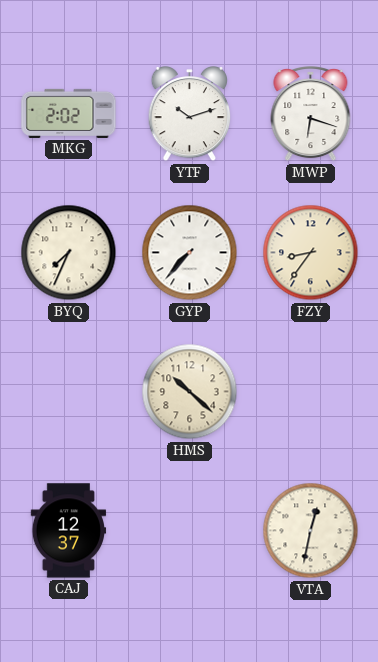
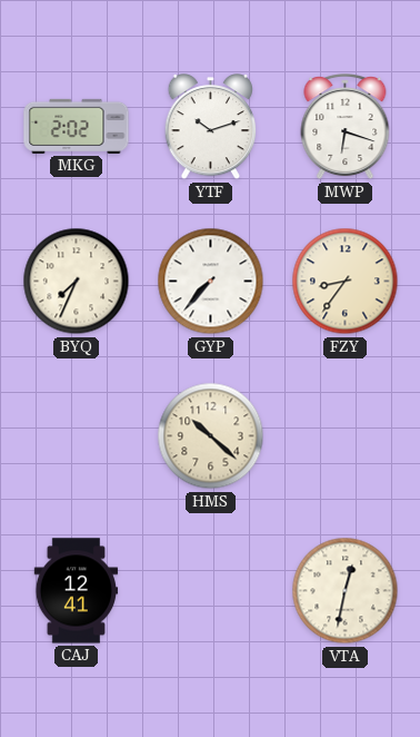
CAJ: 12:37 -> 12:41 (77, 591)
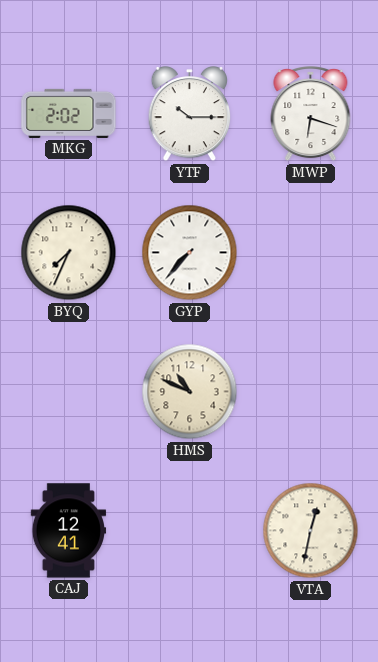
YTF: 10:12 -> 10:15 (190, 114)
FZY: 8:36 -> none (346, 282)
HMS: 10:22 -> 10:49 (190, 392)
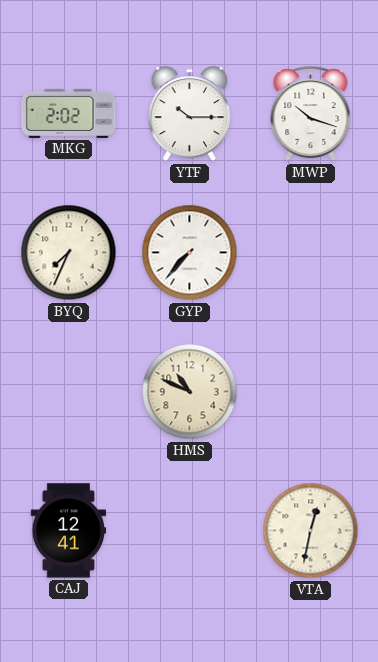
MWP: 6:18 -> 10:18 (311, 115)
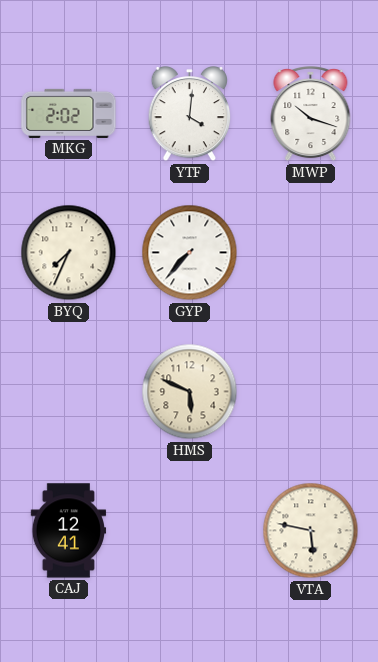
YTF: 10:15 -> 4:01 (190, 114)
HMS: 10:49 -> 5:49 (190, 392)
VTA: 12:32 -> 5:47 (311, 531)
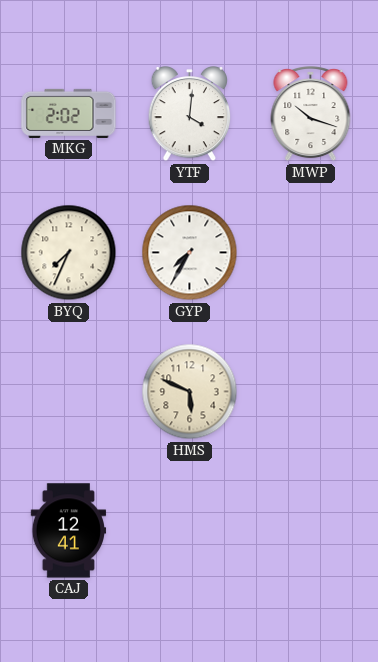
GYP: 7:37 -> 7:35 (190, 253)
VTA: 5:47 -> none (311, 531)
